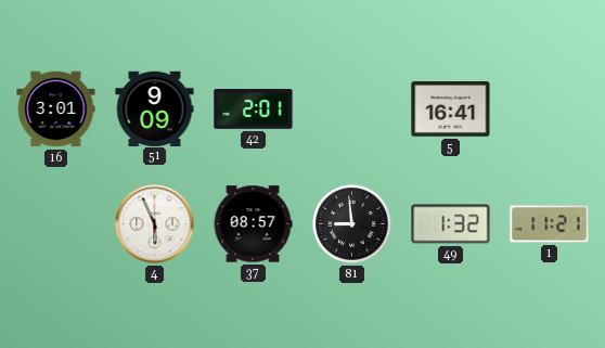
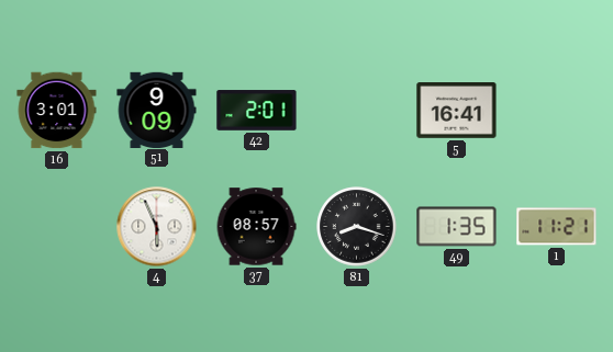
81: 8:59 -> 8:18 (357, 227)
49: 1:32 -> 1:35 (457, 227)
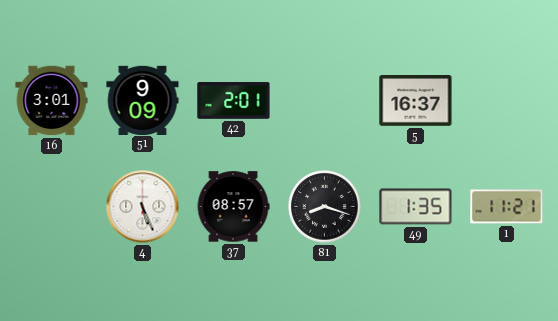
5: 16:41 -> 16:37 (416, 101)
4: 5:56 -> 5:26 (143, 207)
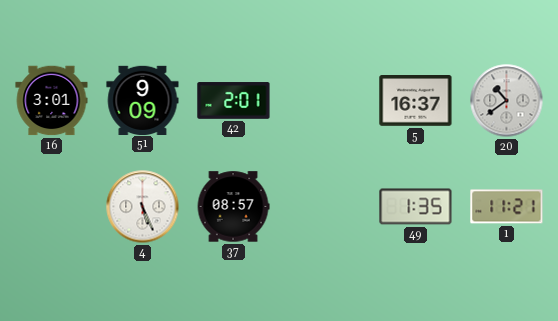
20: none -> 10:39 (507, 101)
81: 8:18 -> none (325, 207)
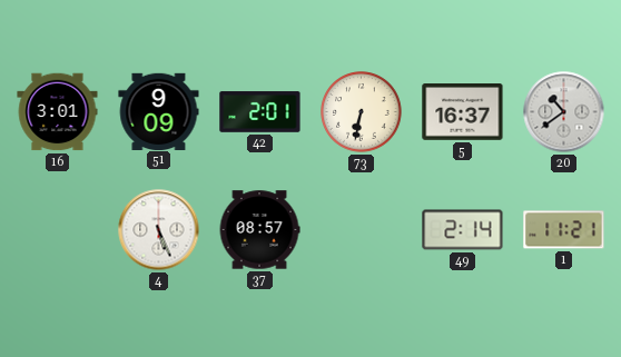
73: none -> 6:32 (362, 112)
49: 1:35 -> 2:14 (463, 230)
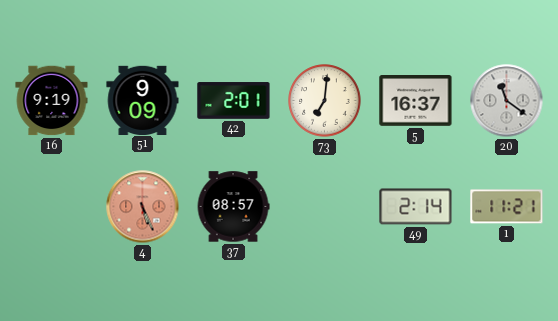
16: 3:01 -> 9:19 (52, 101)
73: 6:32 -> 7:01 (325, 101)
20: 10:39 -> 11:21 (507, 101)
4 dial: white -> salmon (143, 207)
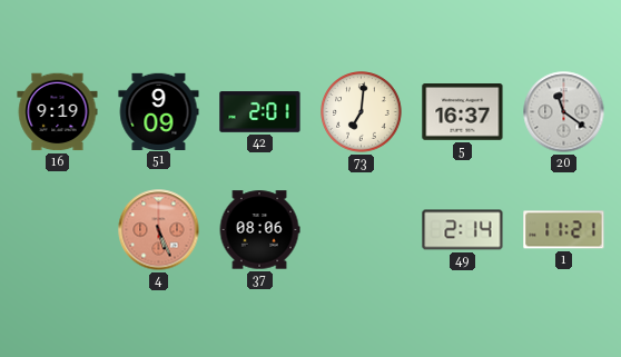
37: 08:57 -> 08:06 (259, 230)
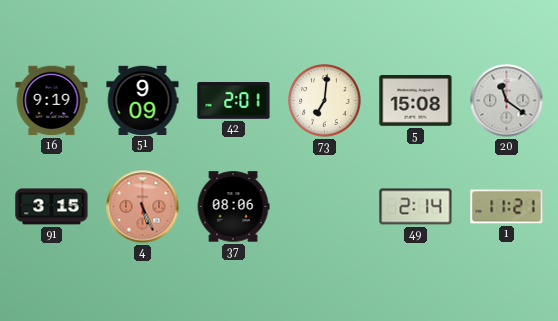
5: 16:37 -> 15:08 (416, 101)
91: none -> 3:15 (52, 207)
